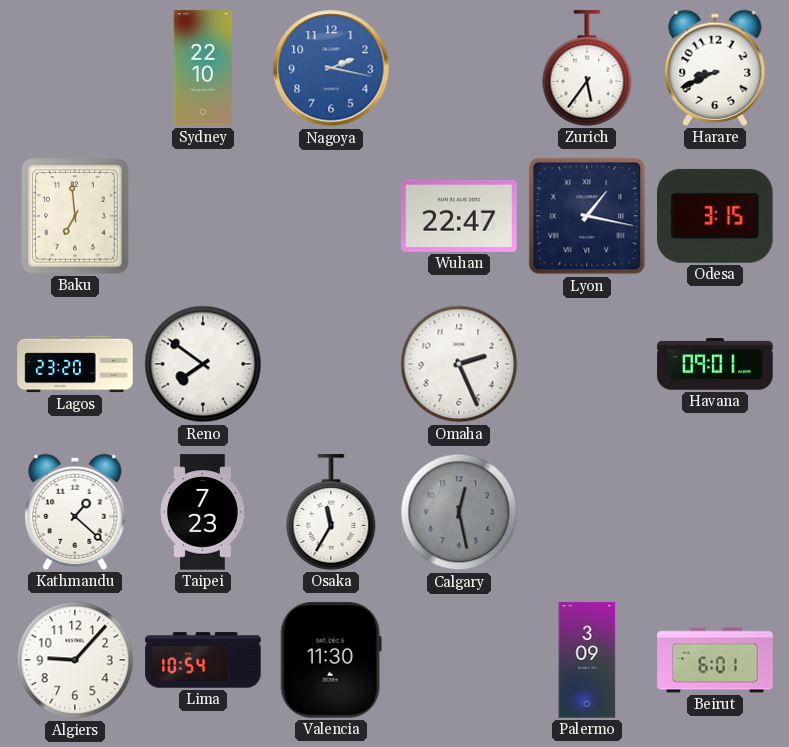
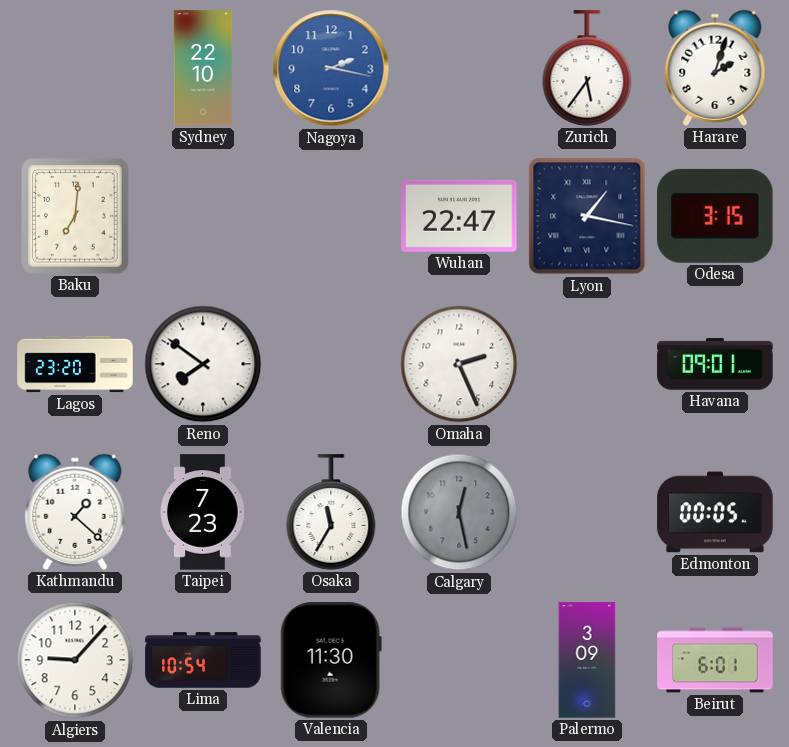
Harare: 8:41 -> 2:03 (715, 68)
Baku: 6:59 -> 7:01 (75, 216)
Edmonton: none -> 00:05 (715, 512)
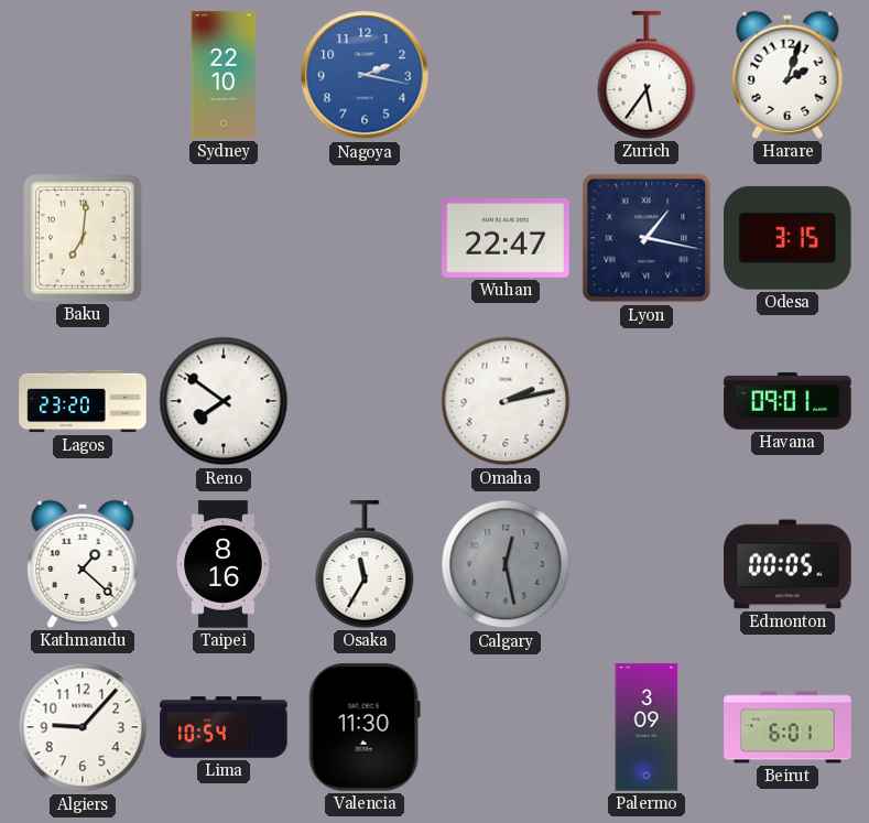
Omaha: 2:26 -> 2:13 (506, 401)
Taipei: 7:23 -> 8:16 (224, 564)
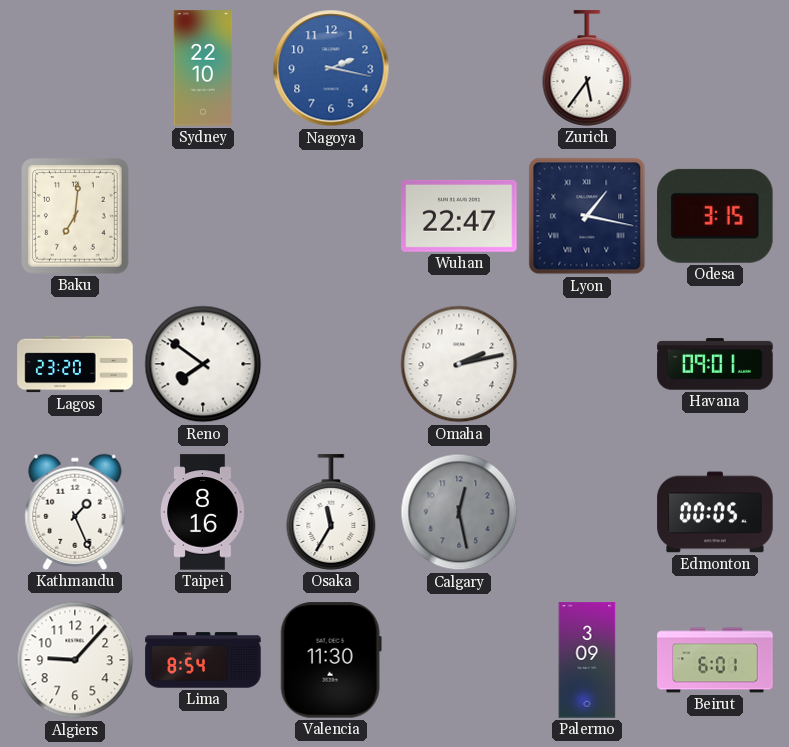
Harare: 2:03 -> none (787, 75)
Kathmandu: 1:22 -> 1:26 (75, 512)
Lima: 10:54 -> 8:54 (203, 660)
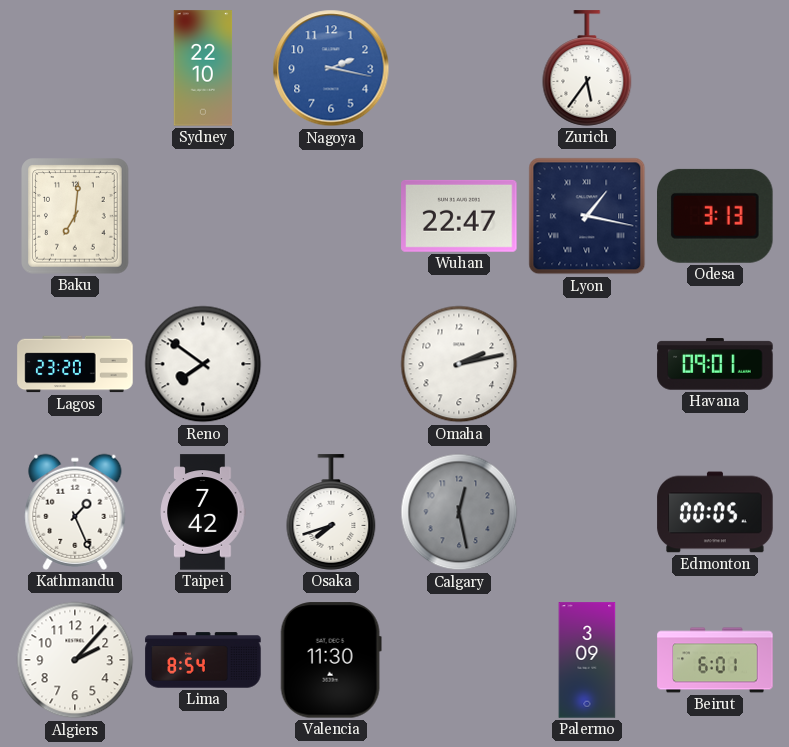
Odesa: 3:15 -> 3:13 (715, 216)
Taipei: 8:16 -> 7:42 (203, 512)
Osaka: 11:35 -> 7:42 (331, 512)
Algiers: 9:07 -> 2:07 (75, 660)
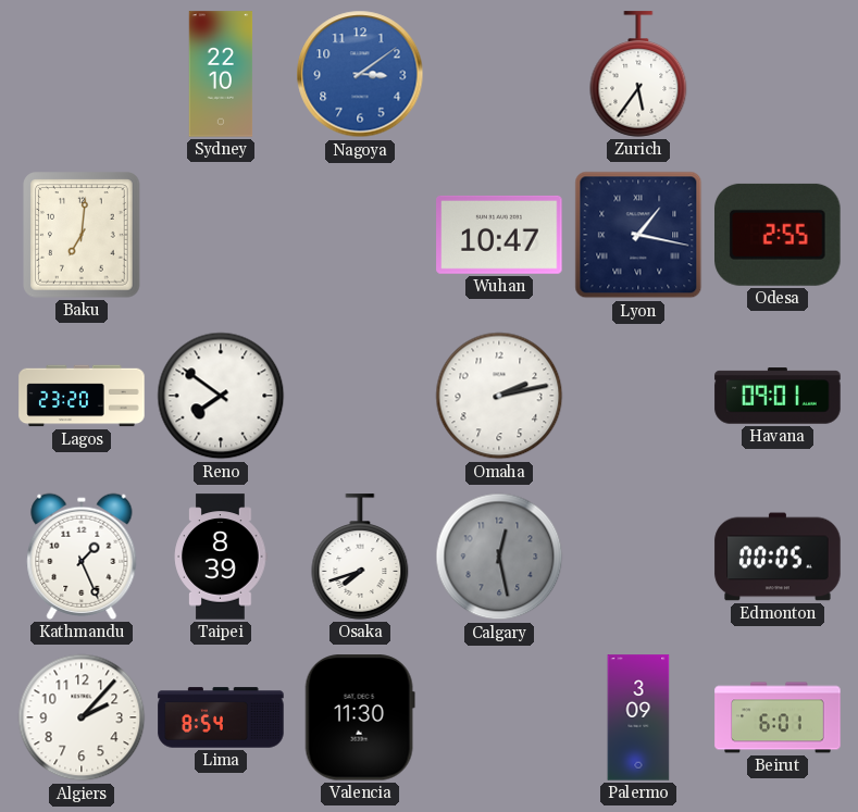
Nagoya: 2:17 -> 3:09 (360, 74)
Wuhan: 22:47 -> 10:47 (499, 235)
Odesa: 3:13 -> 2:55 (778, 235)
Taipei: 7:42 -> 8:39 (221, 557)
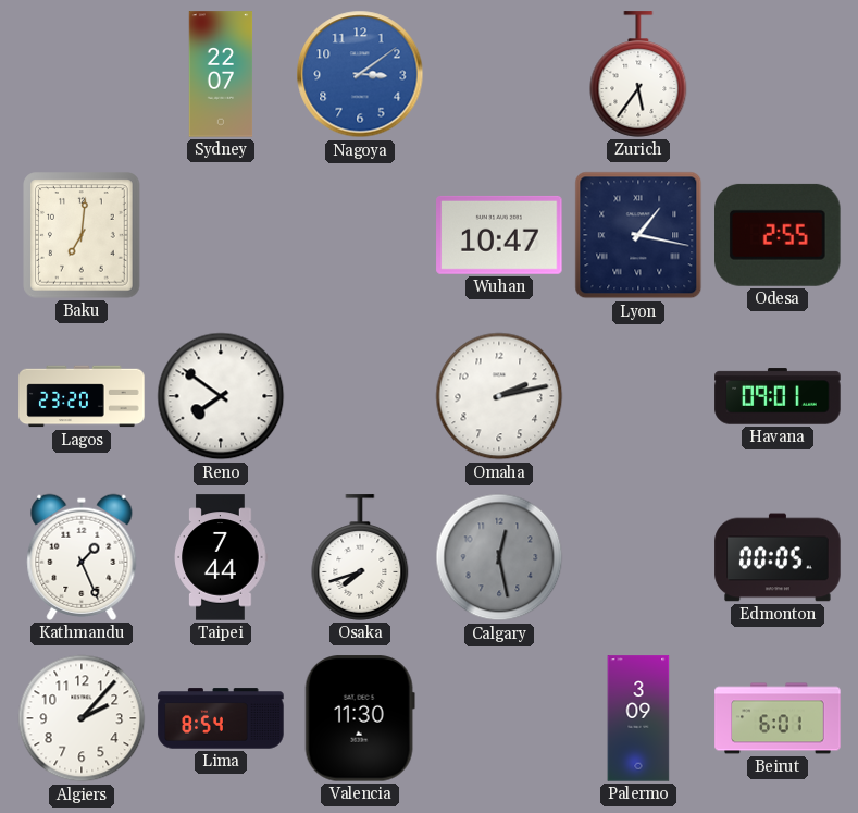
Sydney: 22:10 -> 22:07 (221, 74)
Taipei: 8:39 -> 7:44 (221, 557)
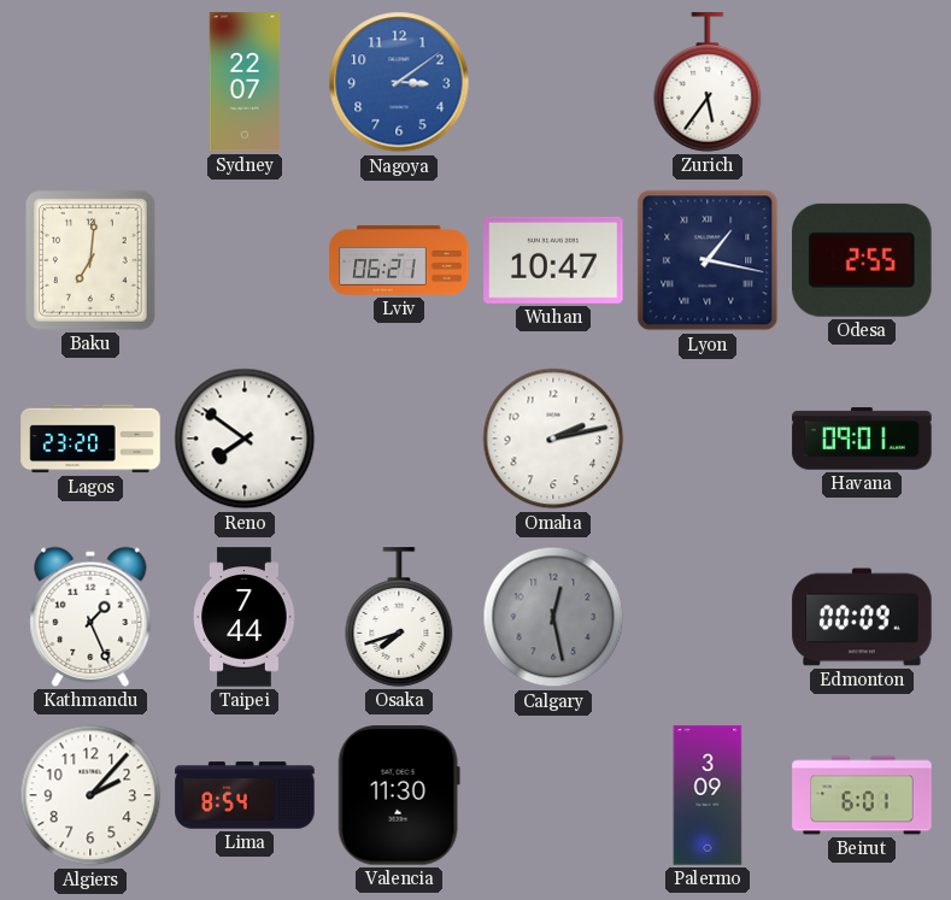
Lviv: none -> 06:21 (399, 260)
Edmonton: 00:05 -> 00:09 (862, 617)
